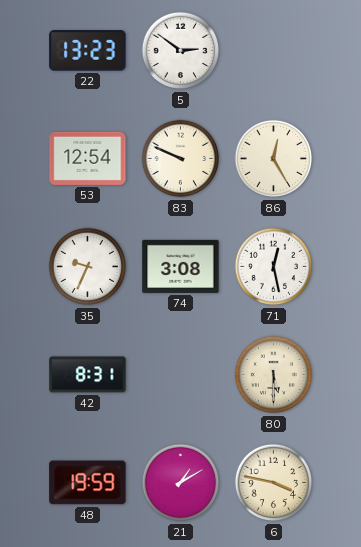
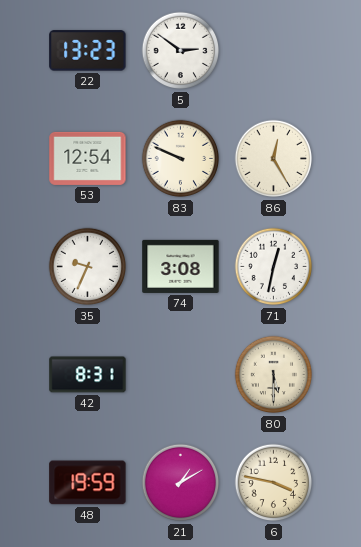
71: 12:28 -> 12:32 (274, 267)
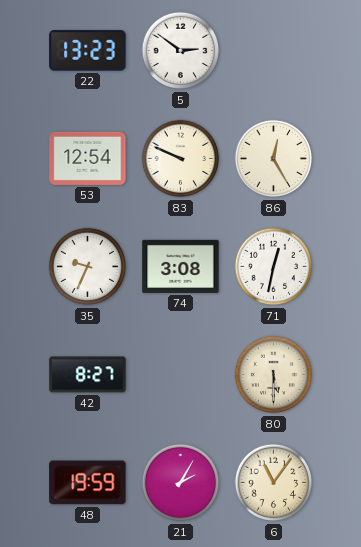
42: 8:31 -> 8:27 (88, 375)
21: 1:10 -> 2:05 (181, 483)
6: 3:47 -> 11:06 (274, 483)
